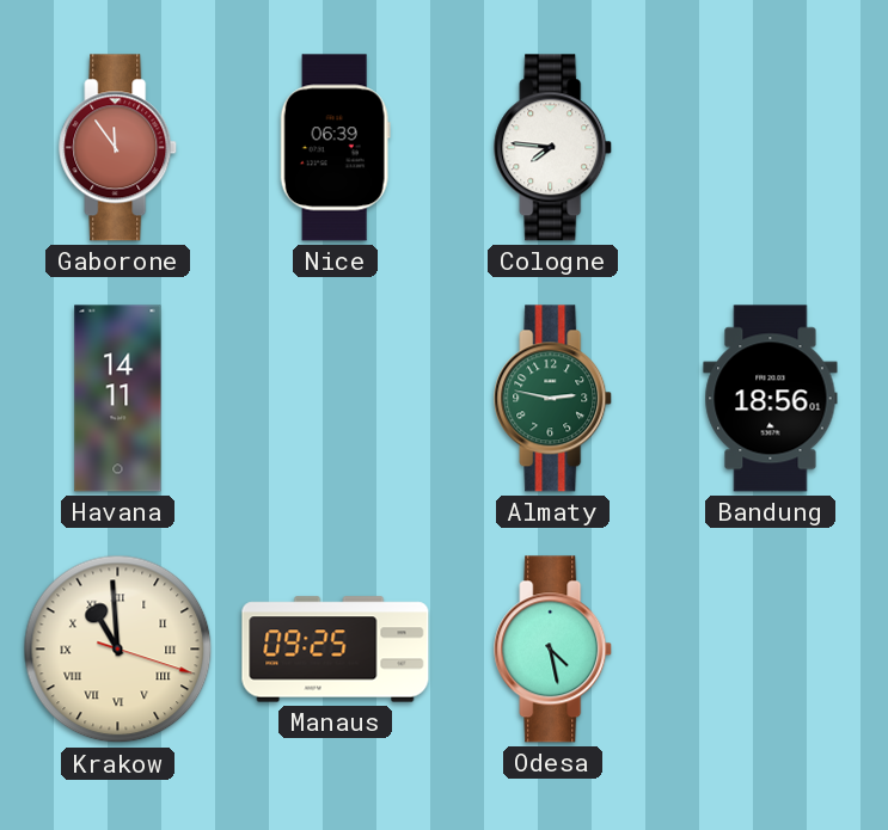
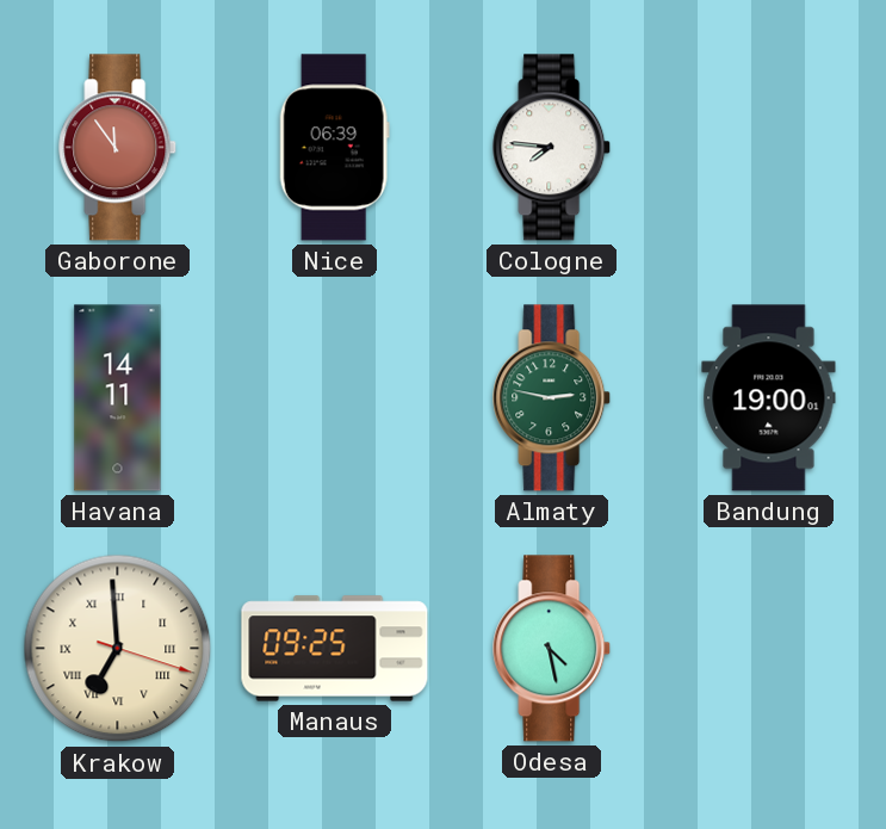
Bandung: 18:56 -> 19:00 (769, 398)
Krakow: 10:59 -> 6:59 (118, 649)
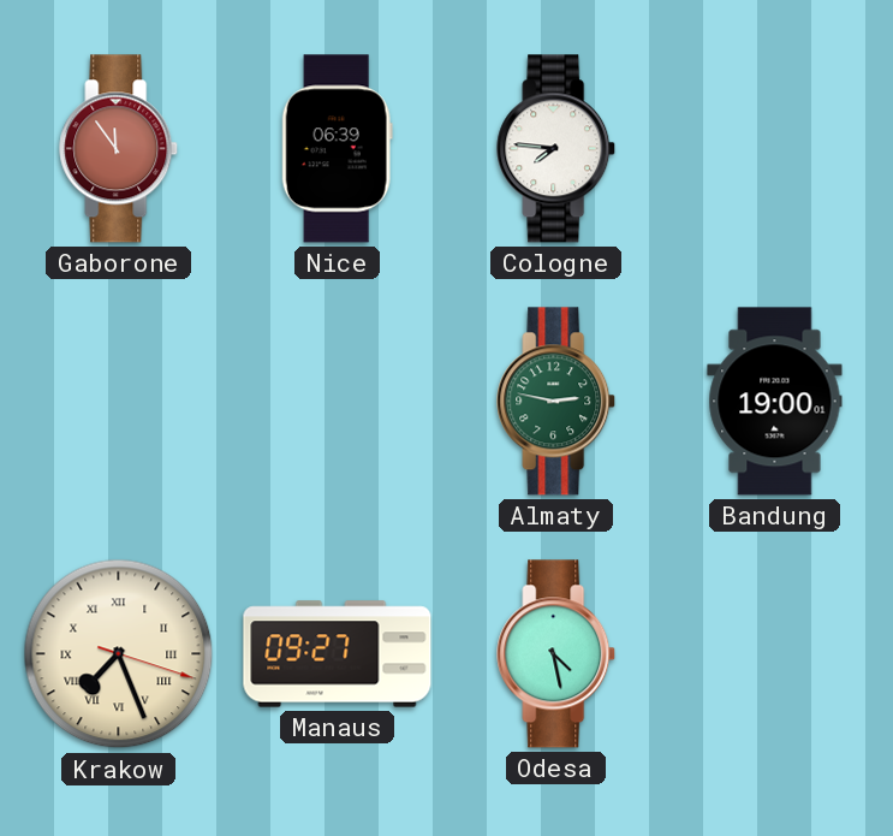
Havana: 14:11 -> none (118, 398)
Krakow: 6:59 -> 7:26 (119, 654)
Manaus: 09:25 -> 09:27 (338, 654)
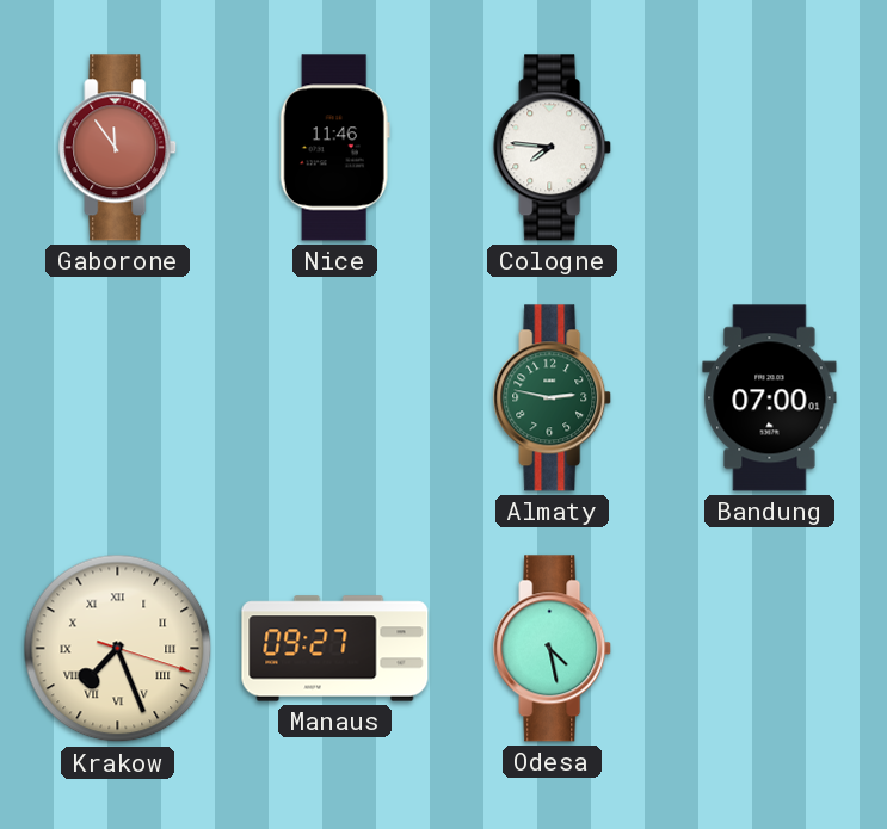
Nice: 06:39 -> 11:46 (334, 148)
Bandung: 19:00 -> 07:00 (770, 398)
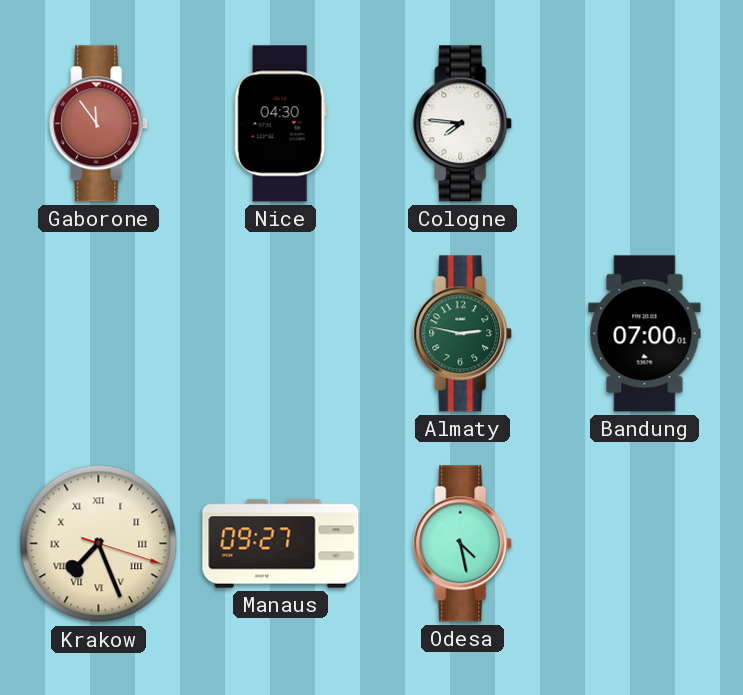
Nice: 11:46 -> 04:30 (280, 124)
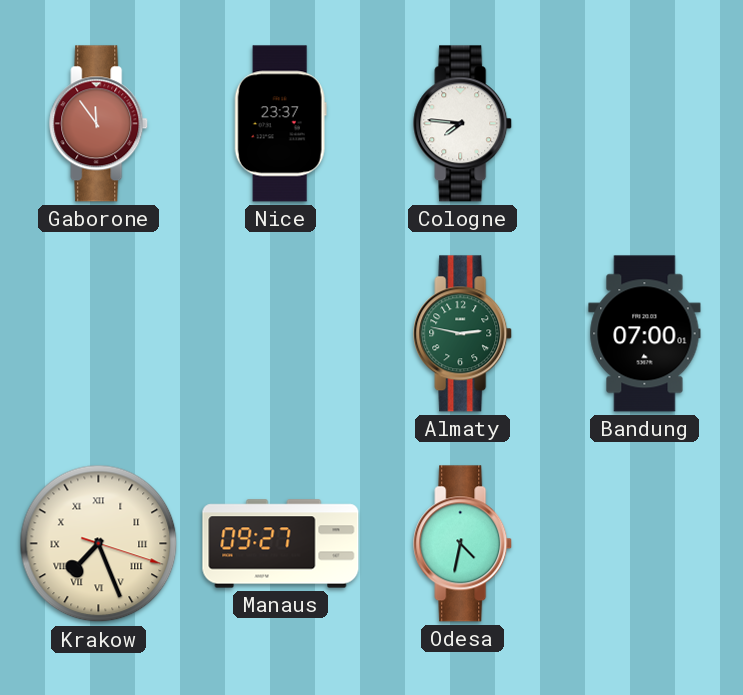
Nice: 04:30 -> 23:37 (280, 124)
Odesa: 4:28 -> 4:32 (463, 544)
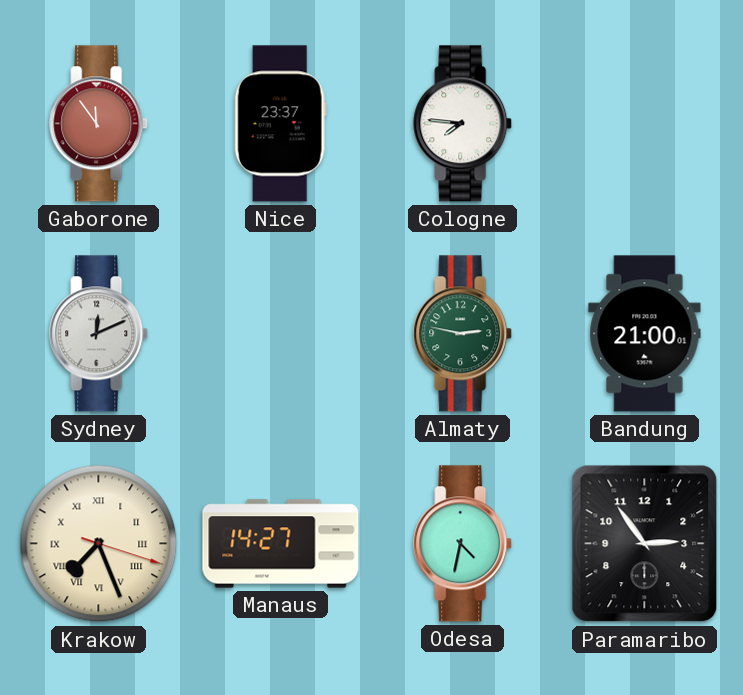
Sydney: none -> 12:11 (99, 334)
Bandung: 07:00 -> 21:00 (645, 334)
Manaus: 09:27 -> 14:27 (281, 544)
Paramaribo: none -> 2:54 (645, 544)
